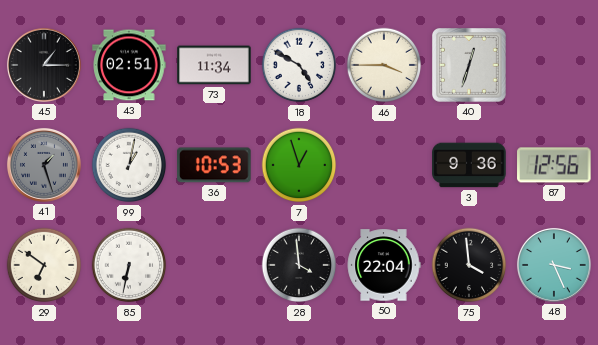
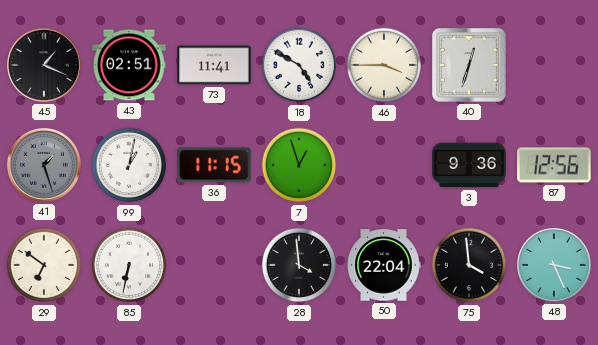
45: 1:15 -> 1:19 (44, 65)
73: 11:34 -> 11:41 (214, 65)
36: 10:53 -> 11:15 (214, 165)
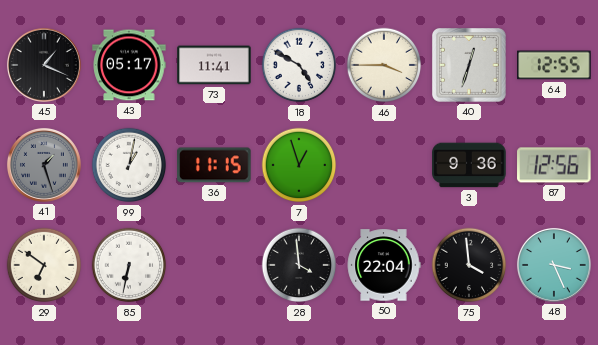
43: 02:51 -> 05:17 (129, 65)
64: none -> 12:55 (554, 65)
